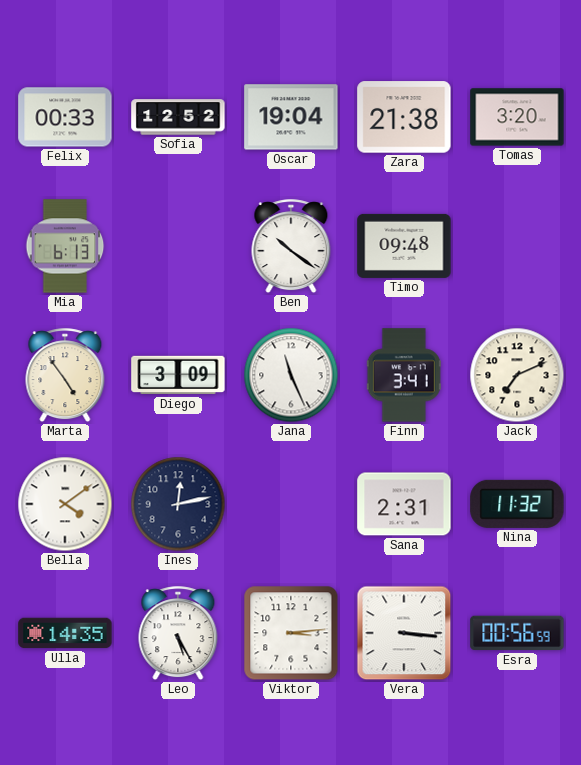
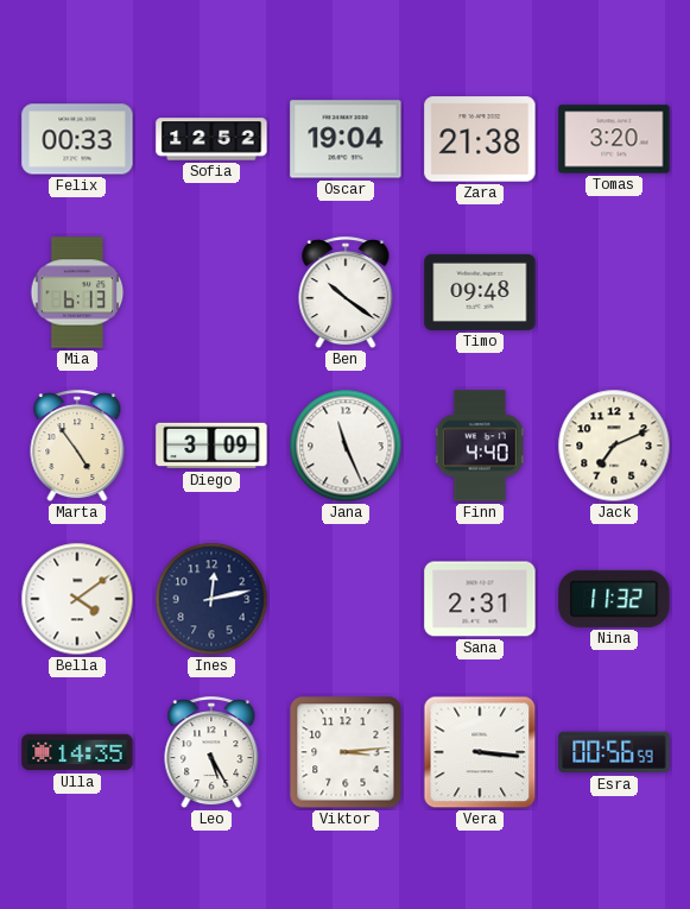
Finn: 3:41 -> 4:40 (480, 446)
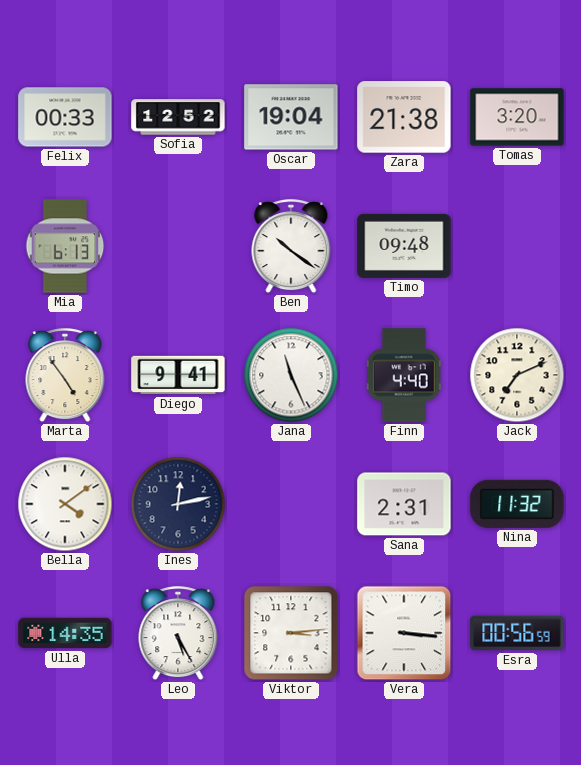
Diego: 3:09 -> 9:41 (178, 375)
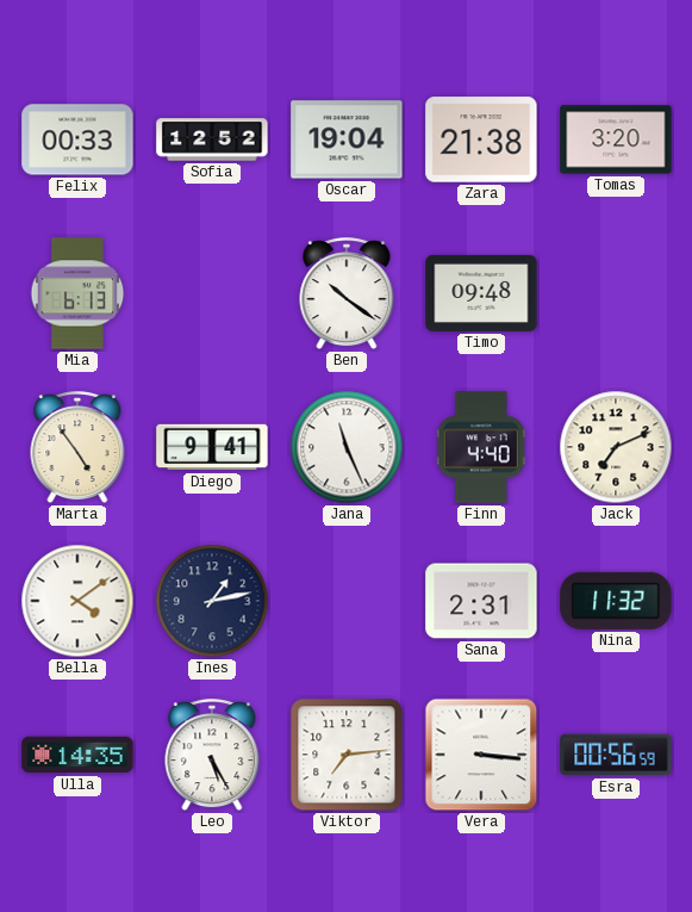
Ines: 12:13 -> 1:13 (212, 601)
Viktor: 3:14 -> 7:14 (347, 755)
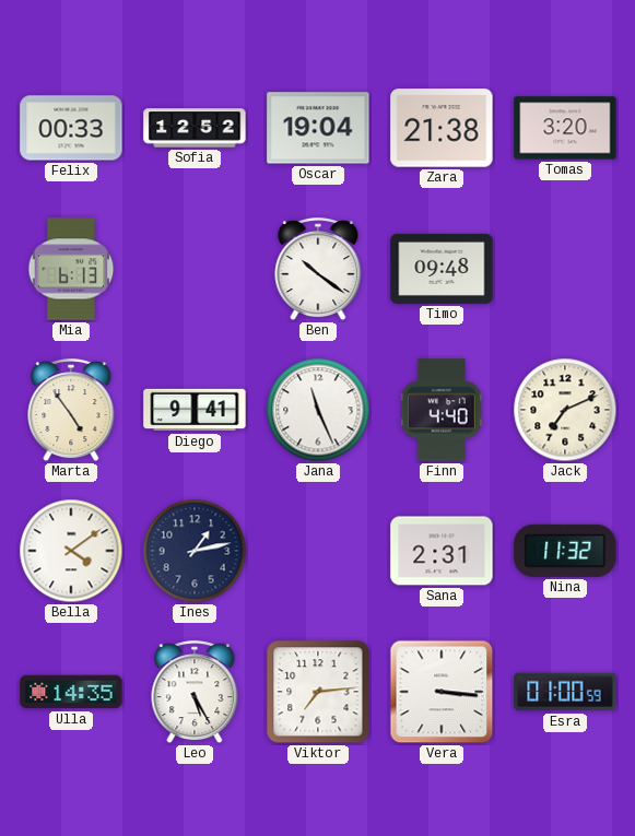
Esra: 00:56 -> 01:00 (565, 692)
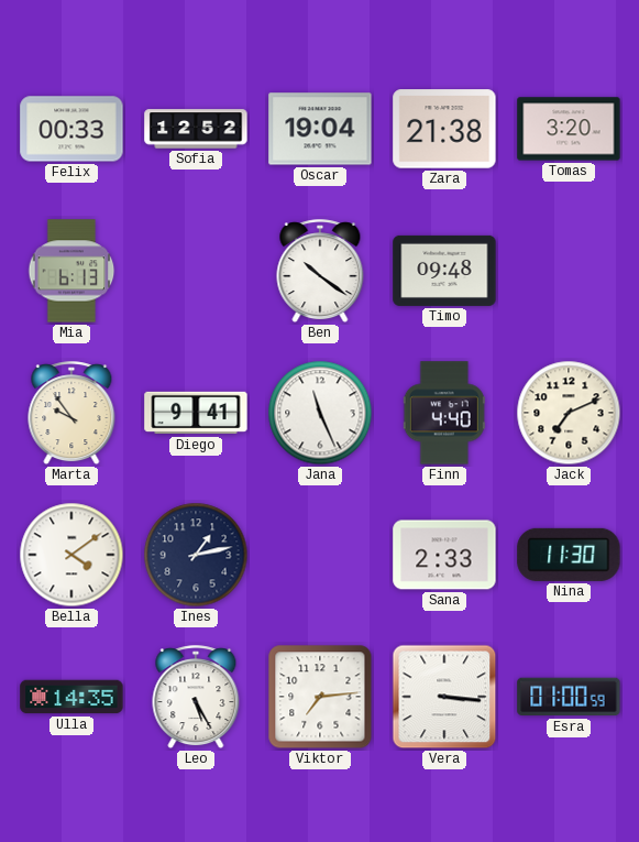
Marta: 4:54 -> 9:54 (71, 414)
Sana: 2:31 -> 2:33 (444, 555)
Nina: 11:32 -> 11:30 (569, 555)
